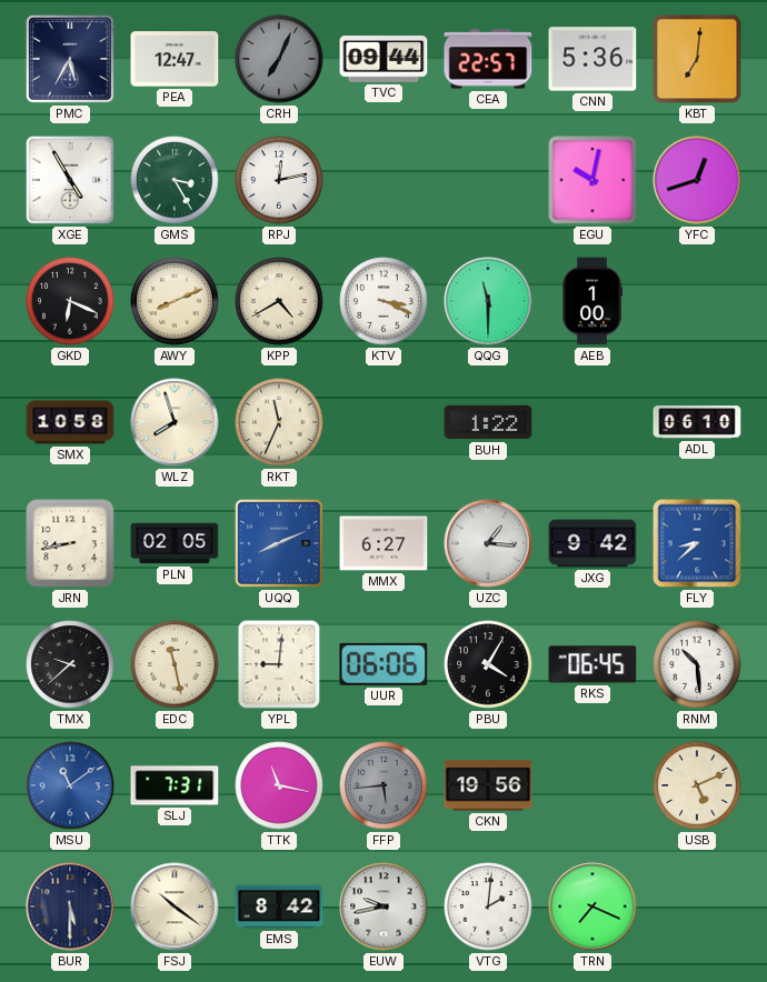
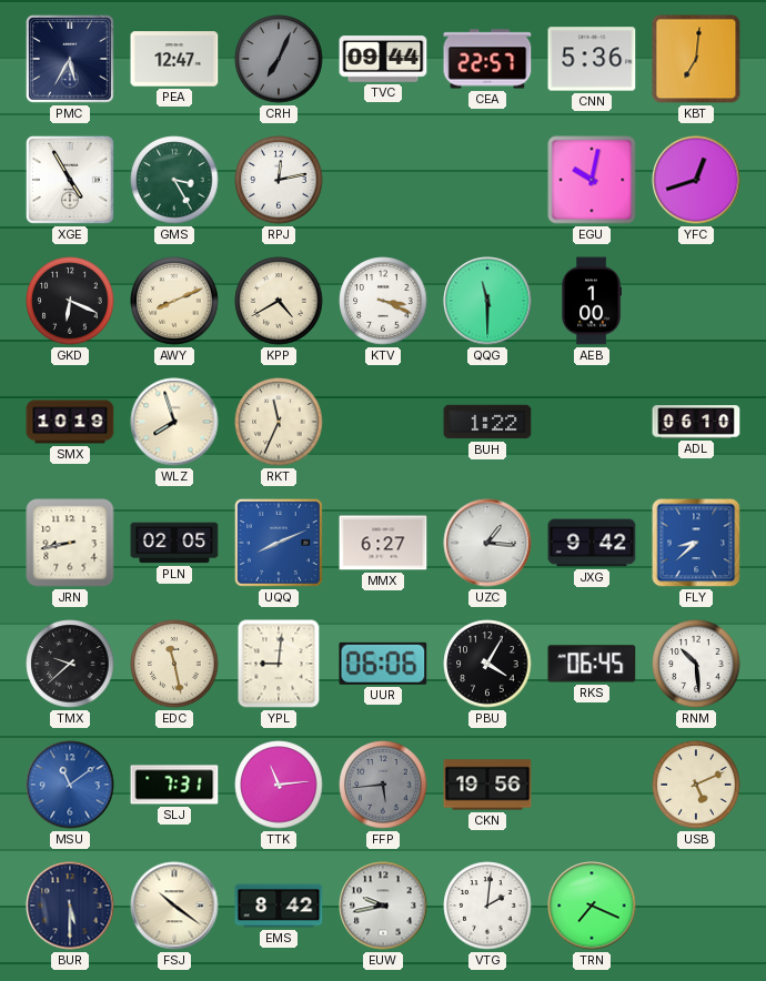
SMX: 10:58 -> 10:19 (70, 422)
TTK: 11:17 -> 11:14 (279, 785)
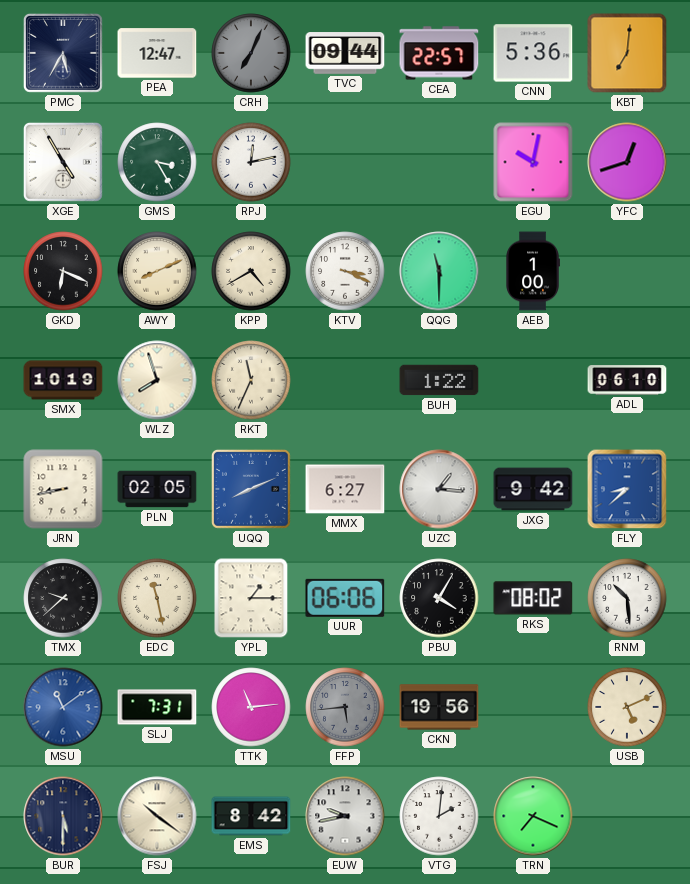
YPL: 9:01 -> 1:15 (251, 598)
RKS: 06:45 -> 08:02 (533, 598)
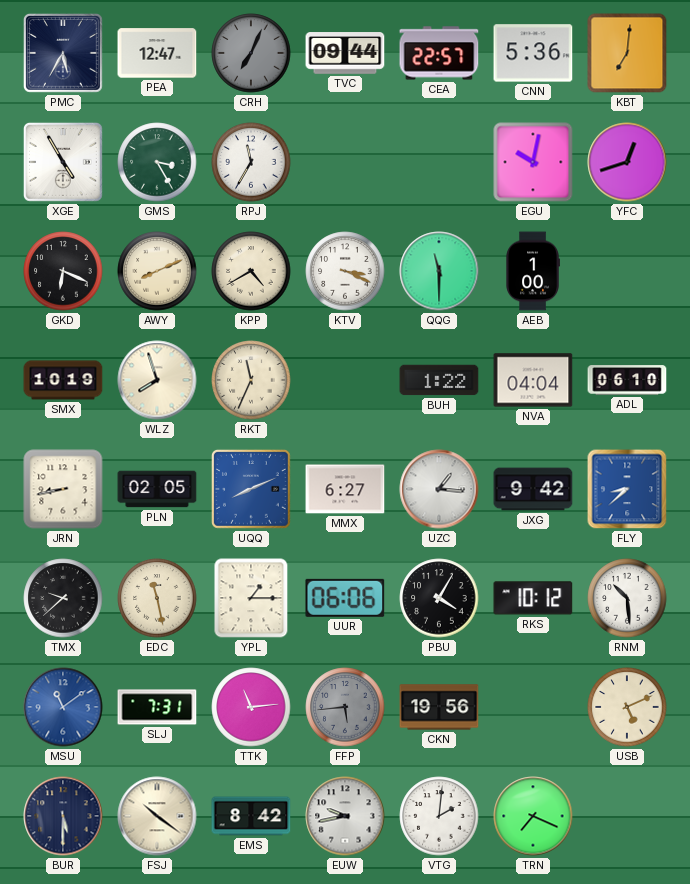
RPJ: 12:13 -> 11:35 (251, 162)
NVA: none -> 04:04 (533, 380)
RKS: 08:02 -> 10:12 (533, 598)
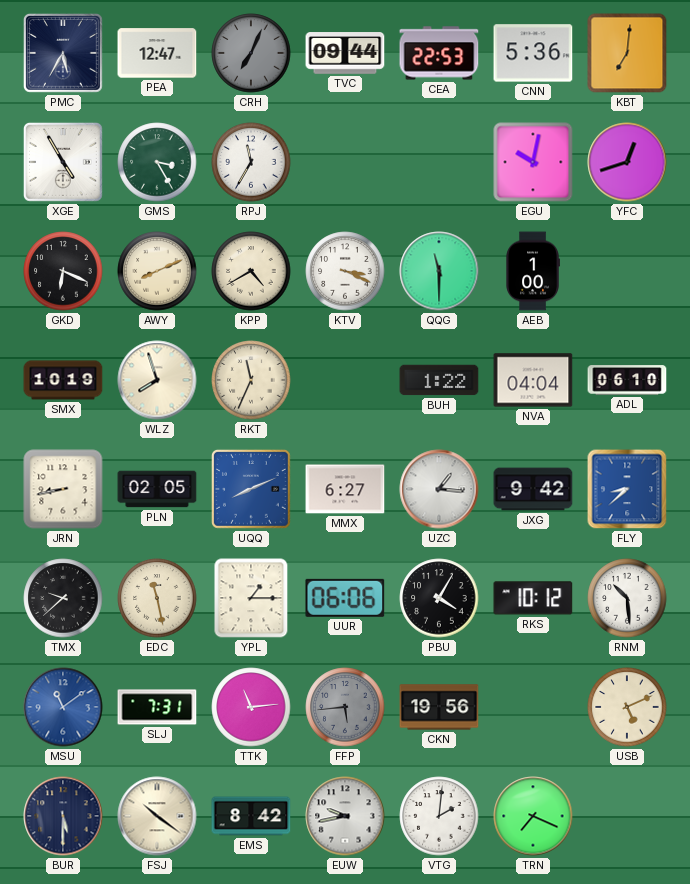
CEA: 22:57 -> 22:53 (439, 53)
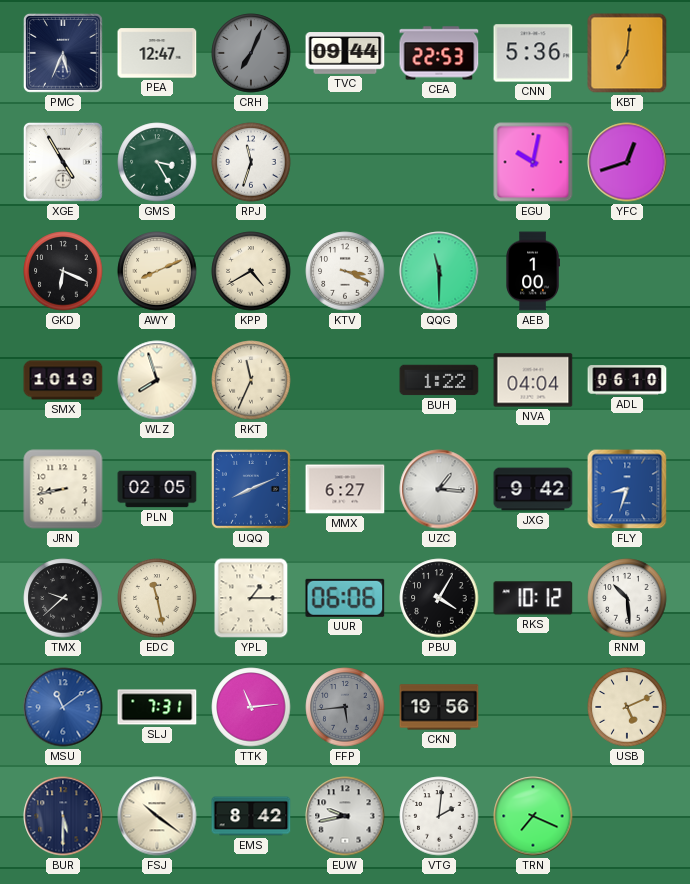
PMC: 5:35 -> 5:34 (63, 53)
RPJ: 11:35 -> 11:33 (251, 162)
FLY: 8:38 -> 8:33 (627, 489)
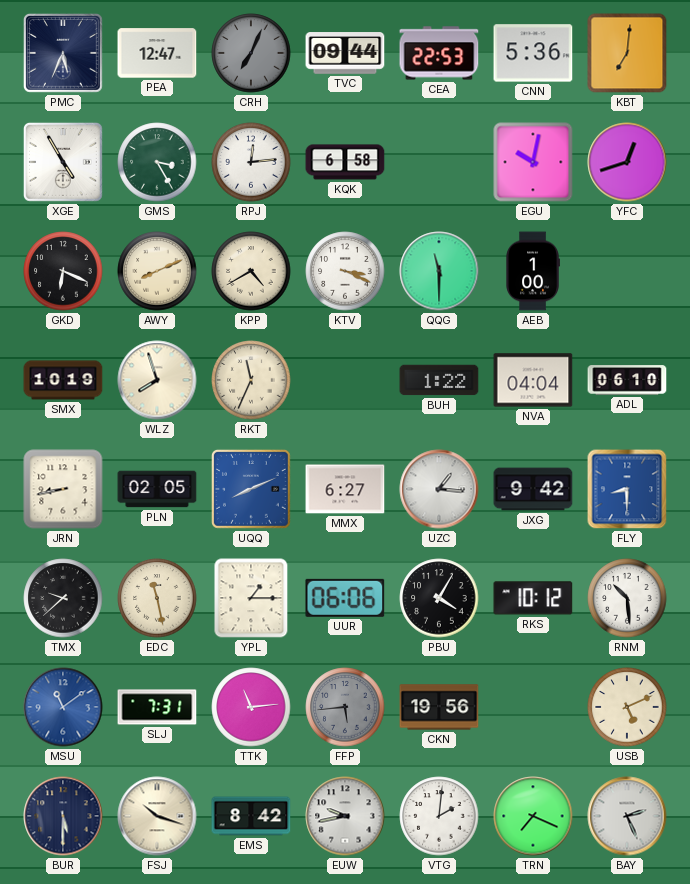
RPJ: 11:33 -> 12:14 (251, 162)
KQK: none -> 6:58 (345, 162)
FLY: 8:33 -> 8:30 (627, 489)
FSJ: 10:21 -> 10:18 (157, 816)
BAY: none -> 2:26 (627, 816)
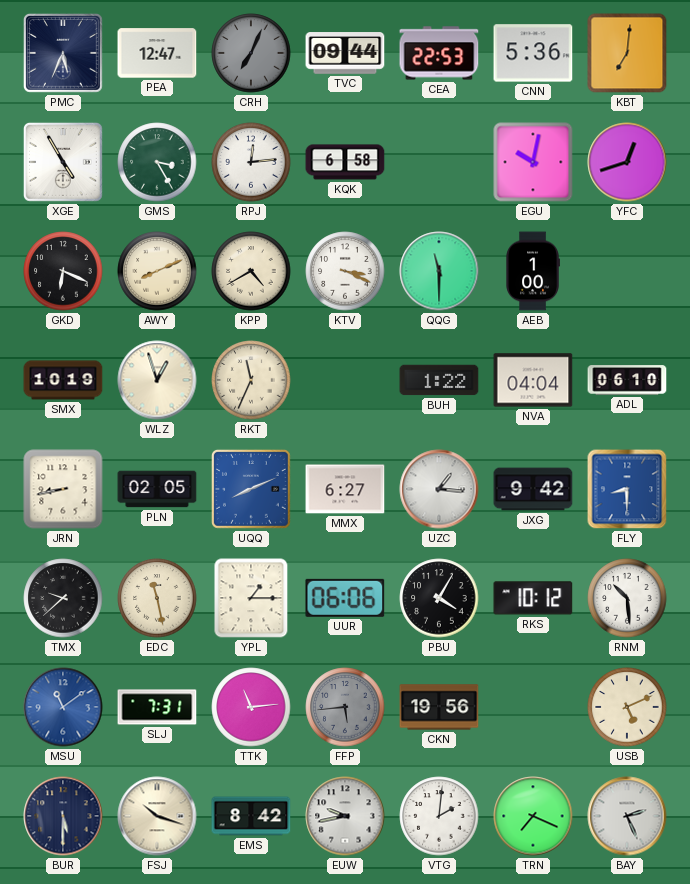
WLZ: 7:57 -> 12:57 (157, 380)
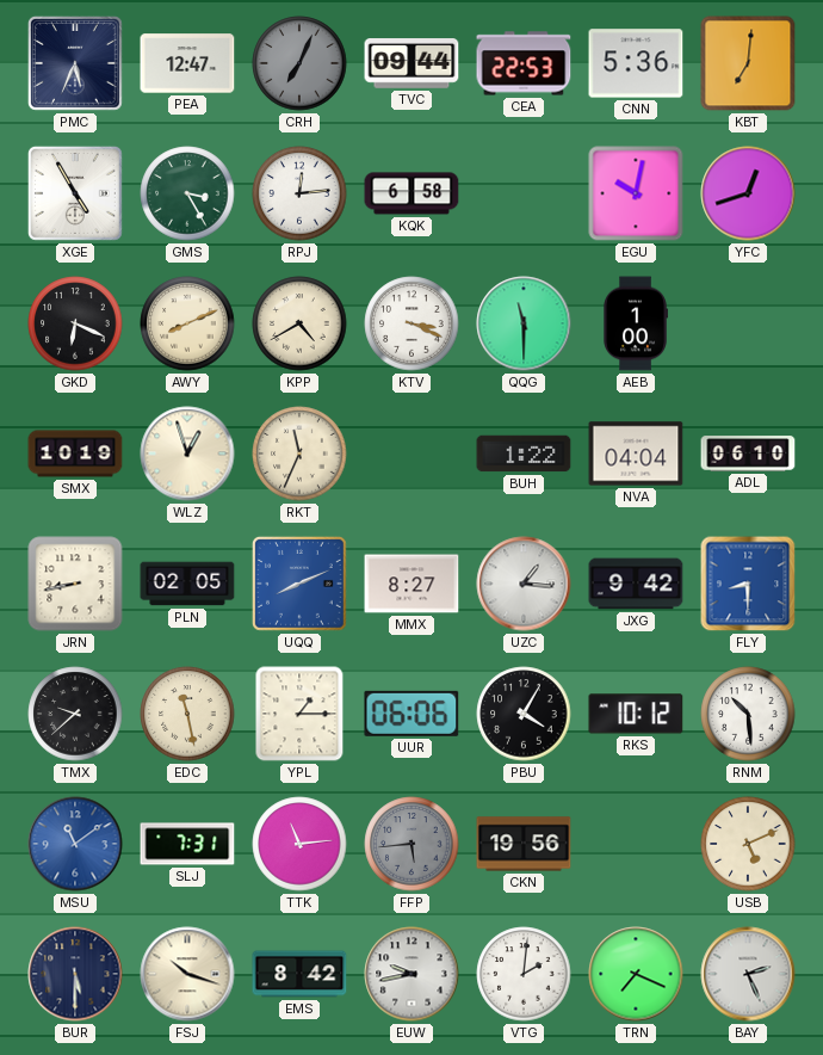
MMX: 6:27 -> 8:27 (411, 584)
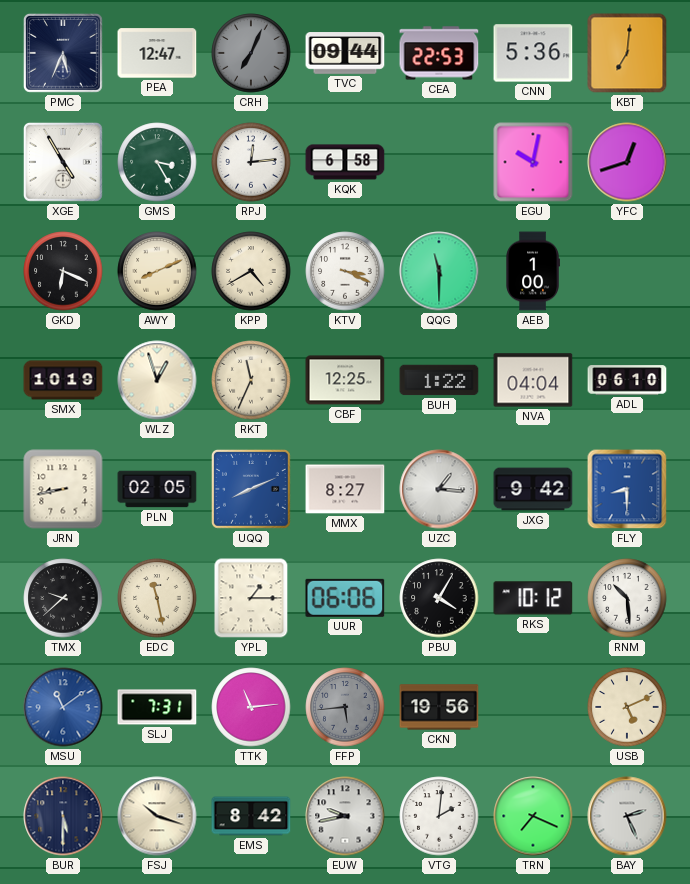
CBF: none -> 12:25 (345, 380)
